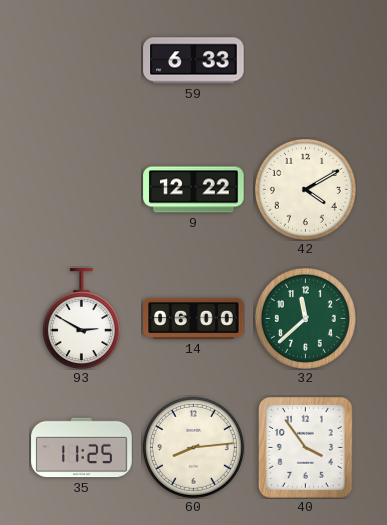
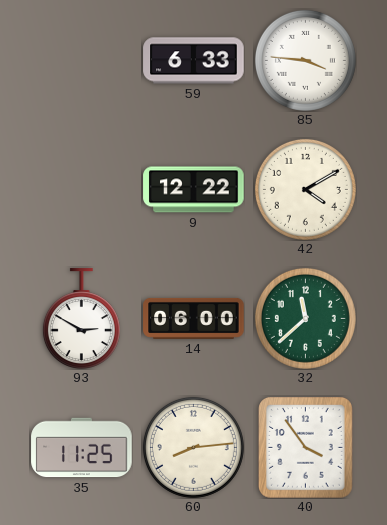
85: none -> 3:46 (305, 60)
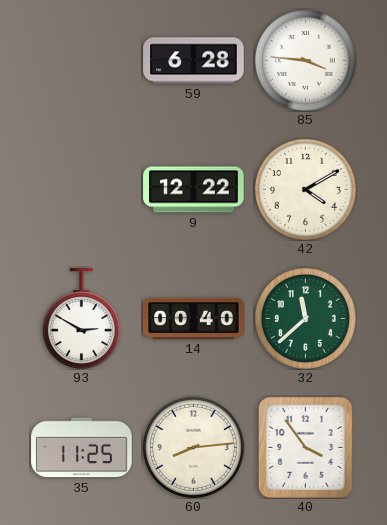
59: 6:33 -> 6:28 (194, 61)
14: 06:00 -> 00:40 (194, 318)
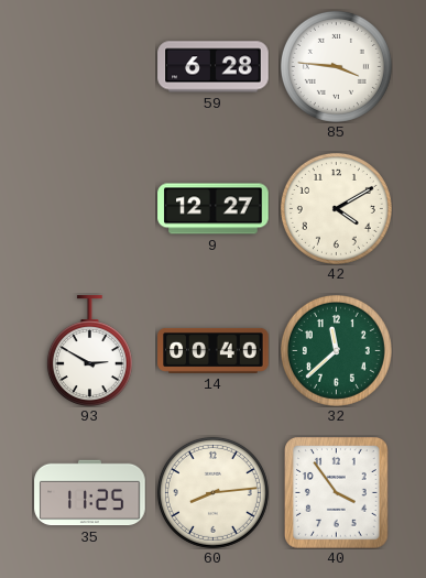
9: 12:22 -> 12:27 (214, 209)
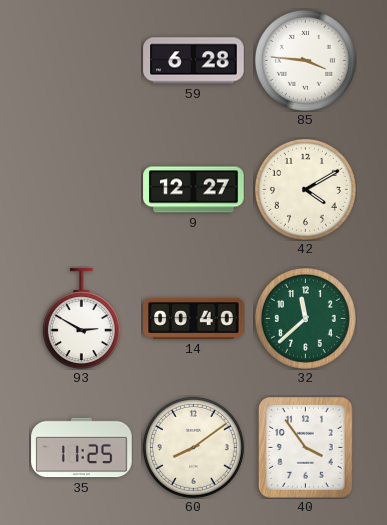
60: 8:14 -> 8:09 (193, 447)
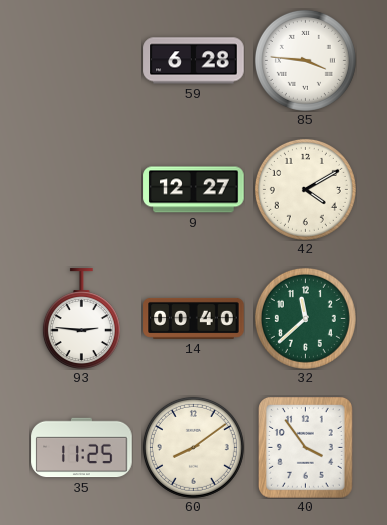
93: 2:50 -> 2:46 (81, 318)
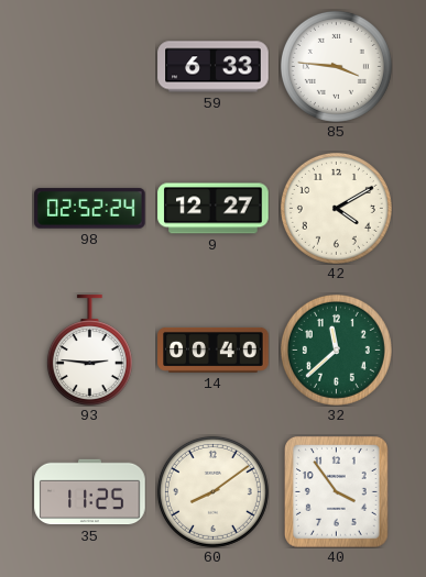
59: 6:28 -> 6:33 (214, 67)
98: none -> 02:52 (90, 209)
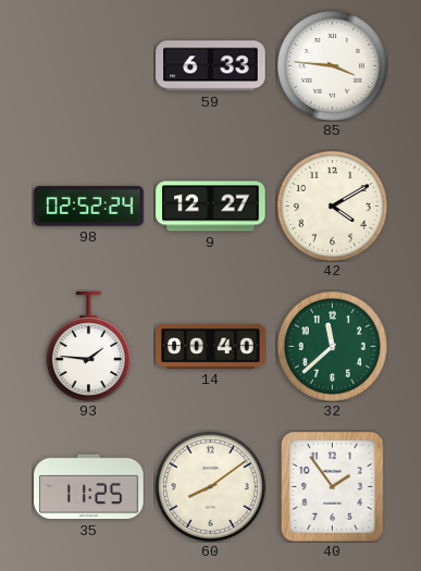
93: 2:46 -> 1:46 (88, 346)
40: 3:54 -> 1:54 (333, 487)
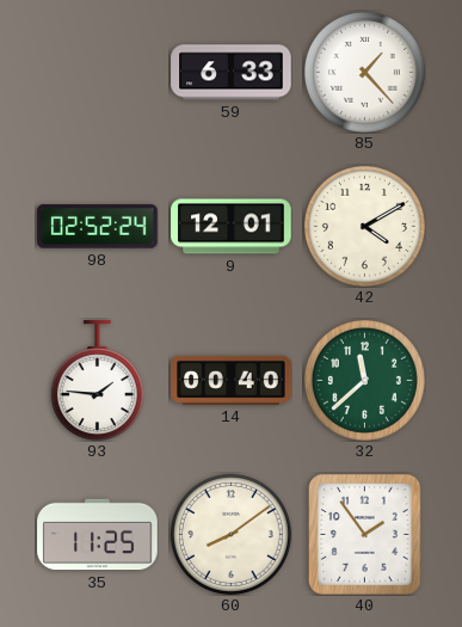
85: 3:46 -> 1:23 (364, 72)
9: 12:27 -> 12:01 (232, 227)
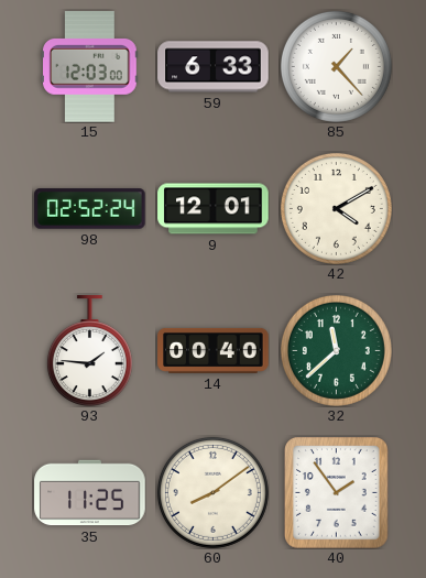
15: none -> 12:03 (90, 67)
